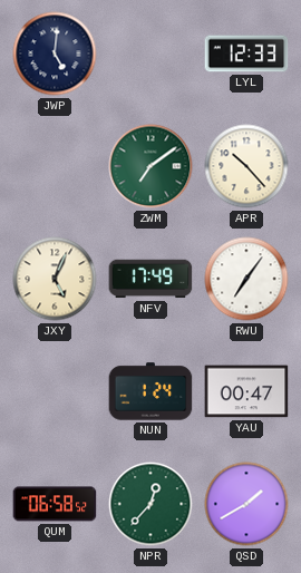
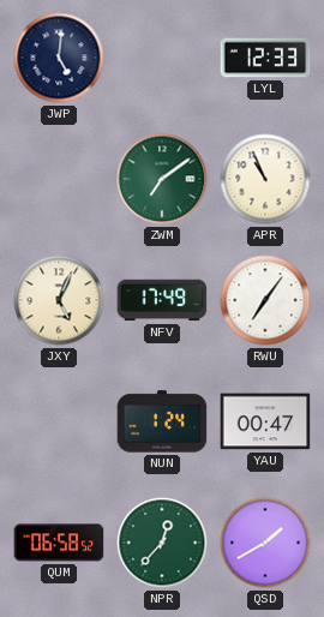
APR: 10:23 -> 10:56 (265, 179)
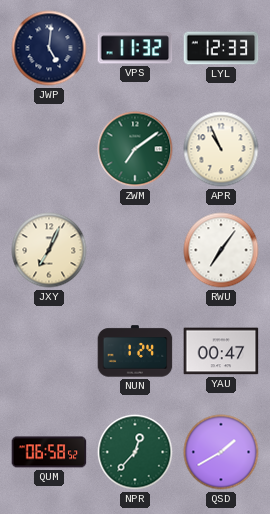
VPS: none -> 11:32 (135, 48)
JXY: 5:04 -> 7:04 (49, 250)
NFV: 17:49 -> none (162, 300)
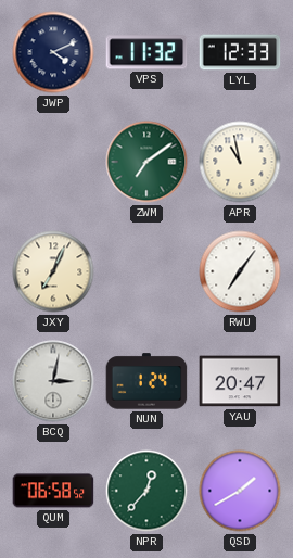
JWP: 5:01 -> 4:11 (53, 52)
APR: 10:56 -> 10:58 (240, 162)
BCQ: none -> 3:02 (53, 381)
YAU: 00:47 -> 20:47 (240, 381)
